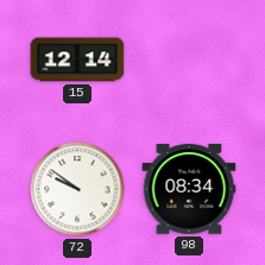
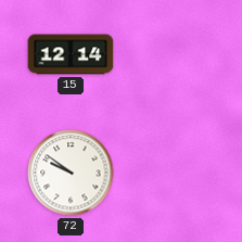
98: 08:34 -> none (189, 189)
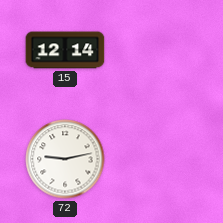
72: 9:51 -> 9:13 (65, 159)
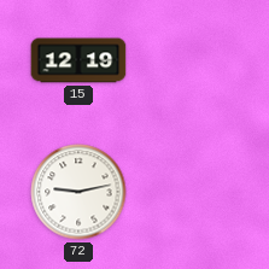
15: 12:14 -> 12:19 (78, 60)
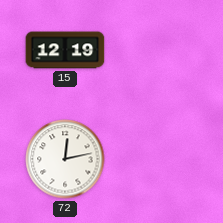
72: 9:13 -> 12:13 (65, 159)
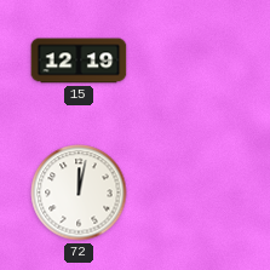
72: 12:13 -> 12:02 (79, 193)
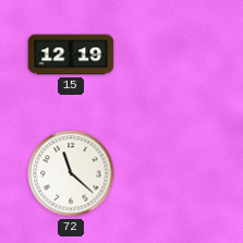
72: 12:02 -> 11:22 (71, 173)
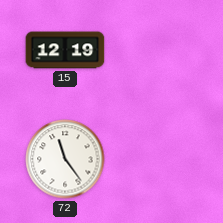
72: 11:22 -> 11:24 (65, 159)
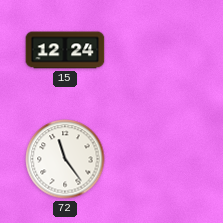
15: 12:19 -> 12:24 (65, 50)
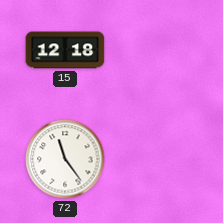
15: 12:24 -> 12:18 (65, 50)
